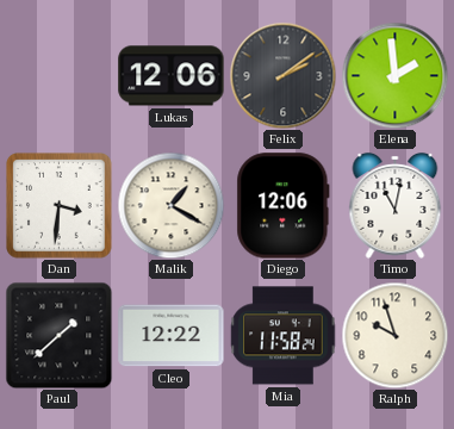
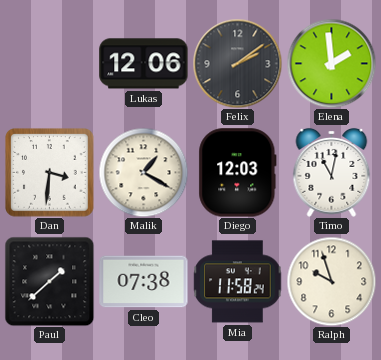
Diego: 12:06 -> 12:03 (238, 173)
Cleo: 12:22 -> 07:38 (144, 282)
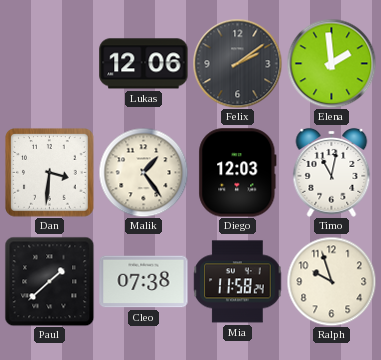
Malik: 1:20 -> 1:24 (143, 172)
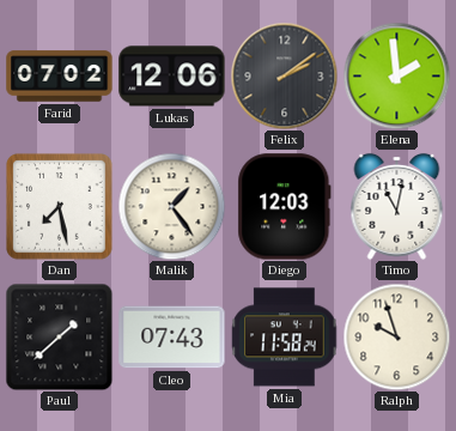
Farid: none -> 07:02 (60, 77)
Dan: 3:31 -> 7:28 (60, 207)
Cleo: 07:38 -> 07:43 (172, 338)
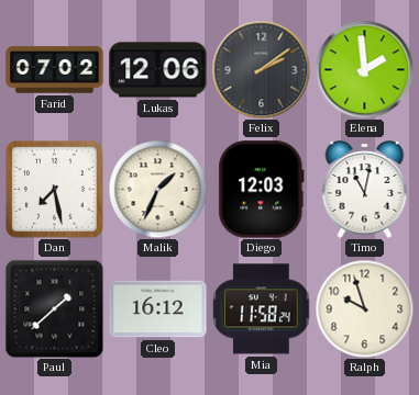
Malik: 1:24 -> 1:34 (157, 189)
Cleo: 07:43 -> 16:12 (158, 309)
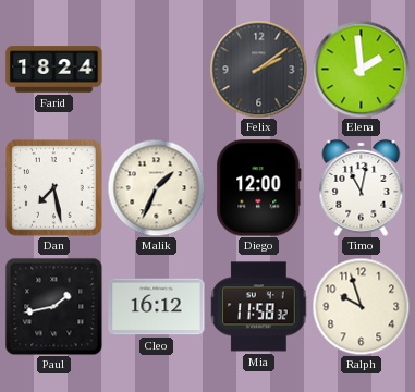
Farid: 07:02 -> 18:24 (54, 70)
Lukas: 12:06 -> none (158, 70)
Diego: 12:03 -> 12:00 (259, 188)
Paul: 1:38 -> 1:43 (53, 306)
Mia: 11:58:24 -> 11:58:32 (259, 307)
